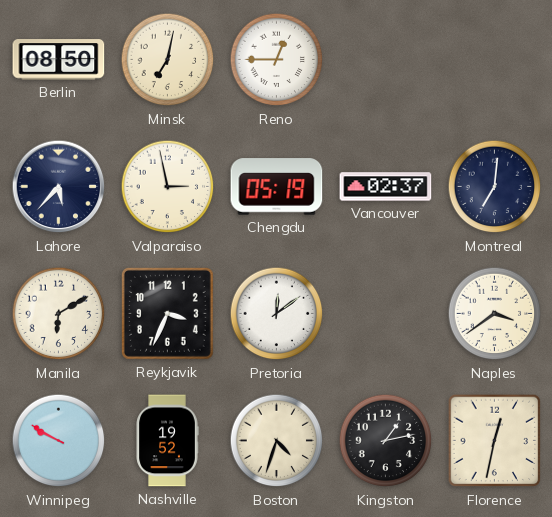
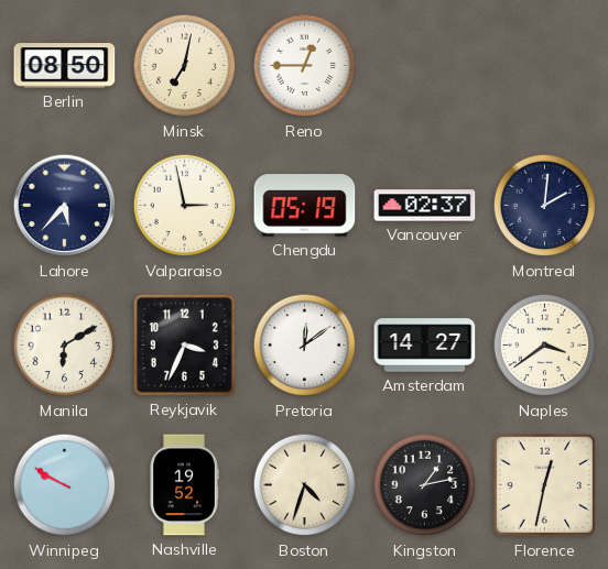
Montreal: 7:01 -> 2:01 (545, 206)
Amsterdam: none -> 14:27 (425, 346)
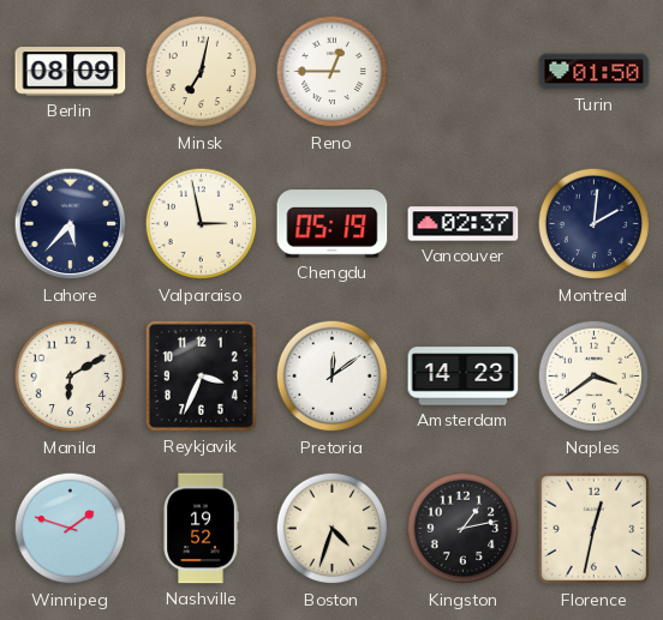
Berlin: 08:50 -> 08:09 (71, 72)
Turin: none -> 01:50 (595, 72)
Amsterdam: 14:27 -> 14:23 (464, 377)
Winnipeg: 9:50 -> 1:48 (71, 529)
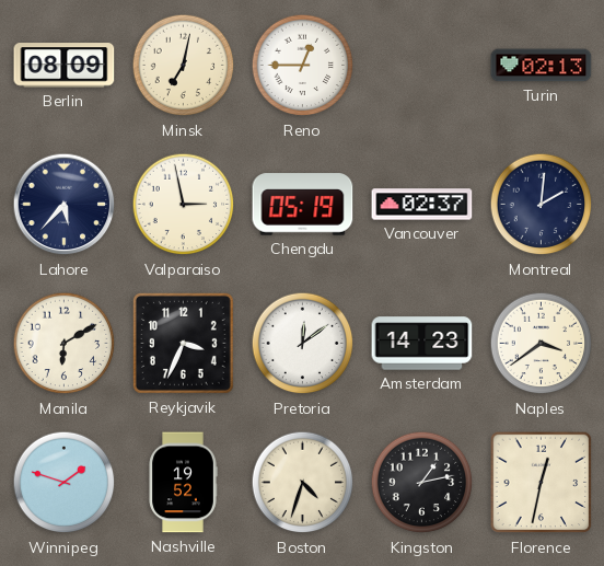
Turin: 01:50 -> 02:13 (542, 66)
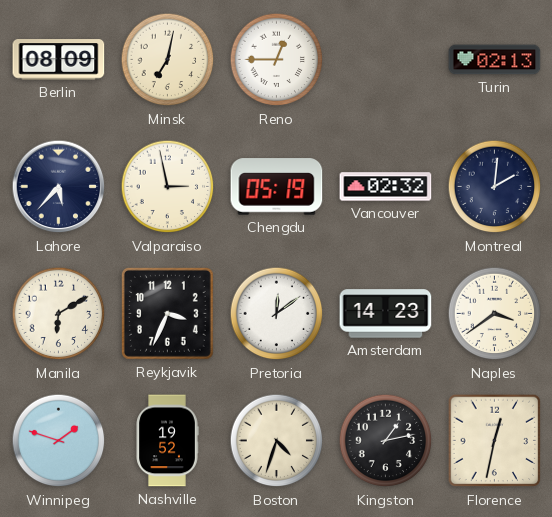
Vancouver: 02:37 -> 02:32 (386, 187)
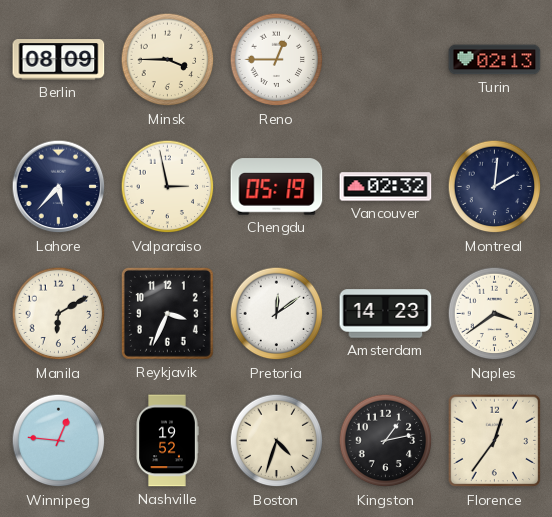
Minsk: 7:02 -> 3:45 (168, 60)
Winnipeg: 1:48 -> 12:46 (59, 441)
Florence: 12:32 -> 12:36 (495, 441)
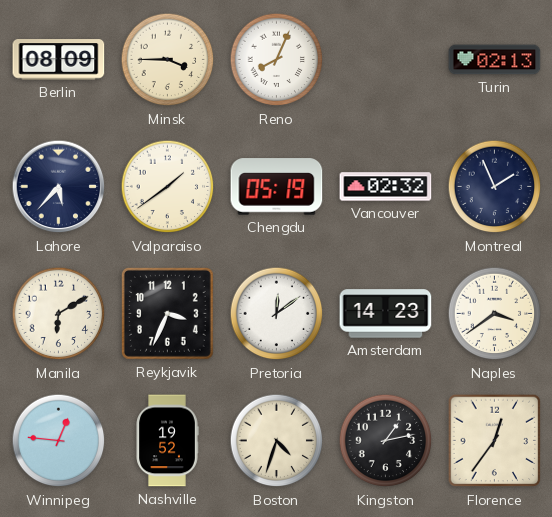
Reno: 12:45 -> 8:04 (277, 60)
Valparaiso: 2:58 -> 1:39 (168, 187)
Montreal: 2:01 -> 1:56 (495, 187)
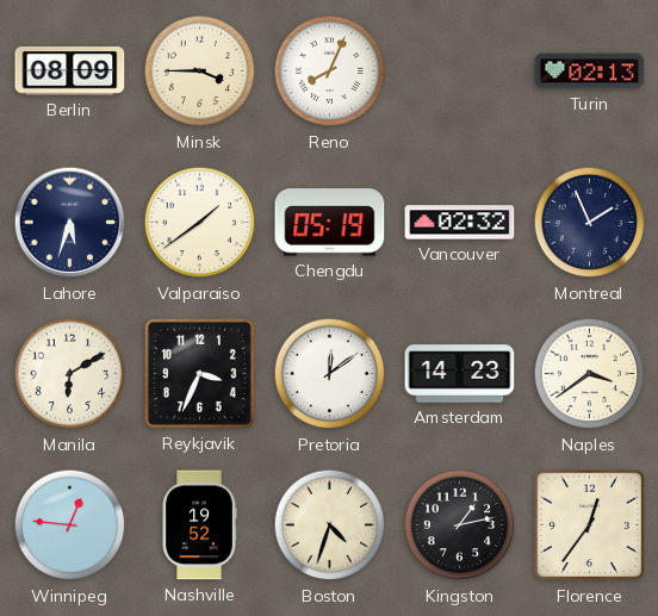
Lahore: 5:37 -> 5:33 (70, 223)
